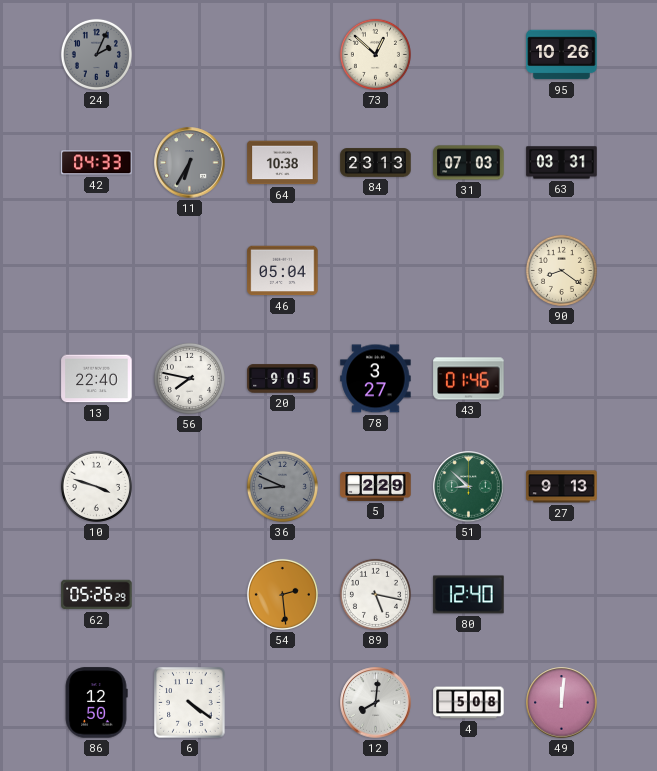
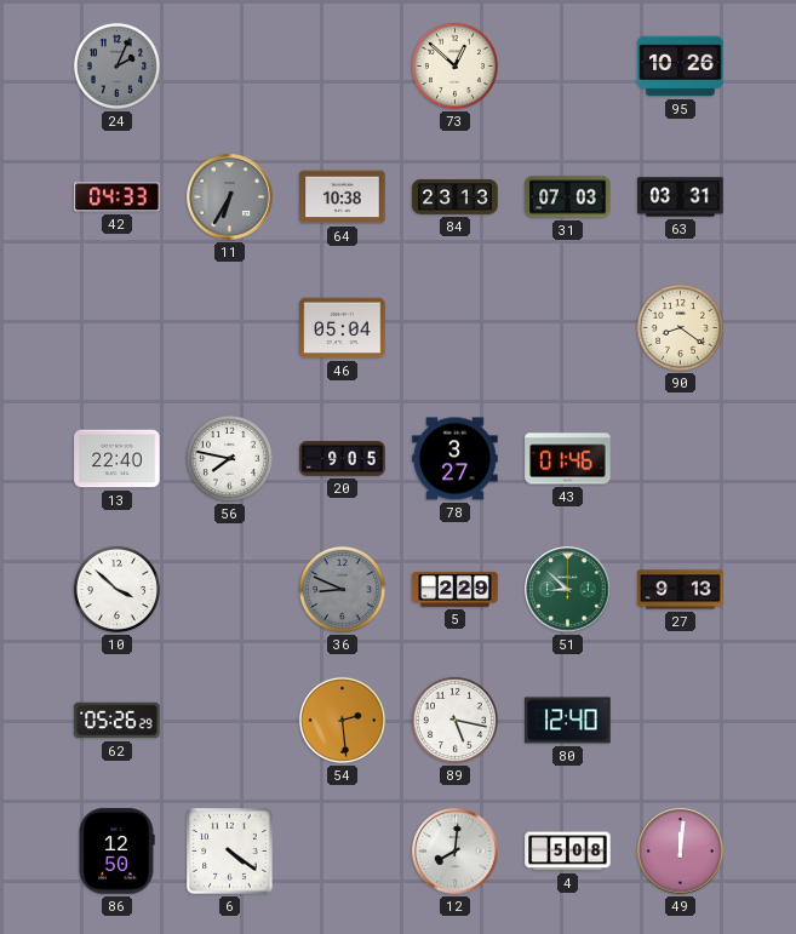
10: 3:48 -> 3:52 (116, 589)
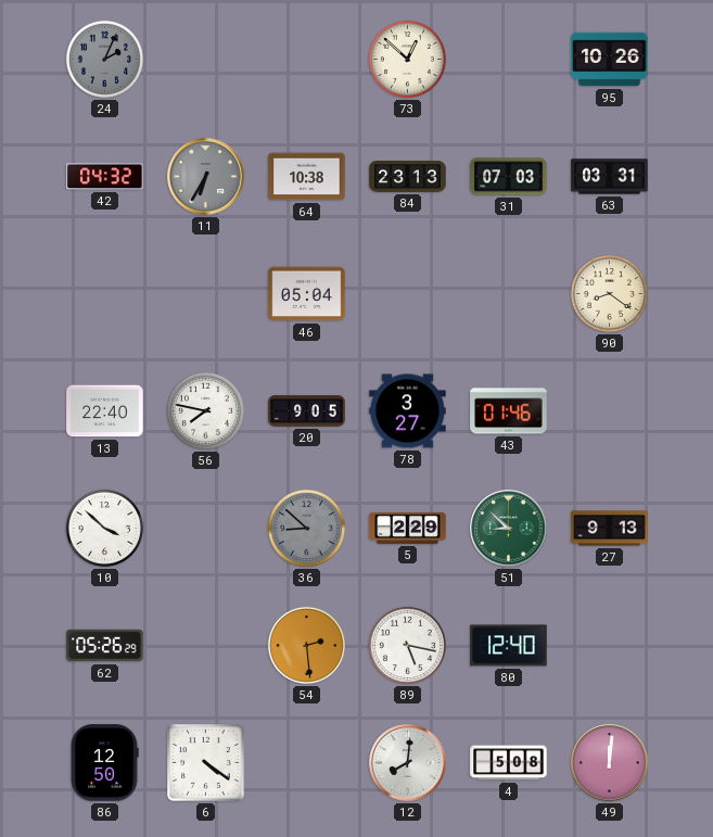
42: 04:33 -> 04:32 (105, 177)
36: 8:49 -> 8:52 (306, 528)
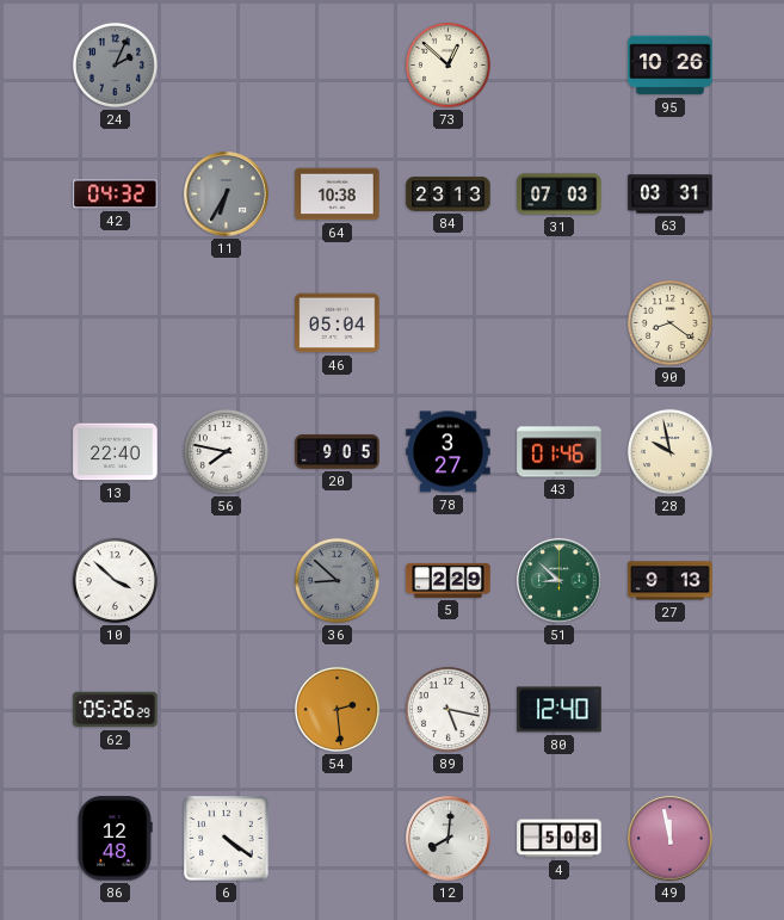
28: none -> 9:58 (669, 451)
86: 12:50 -> 12:48 (115, 839)
49: 12:01 -> 11:58 (671, 839)
